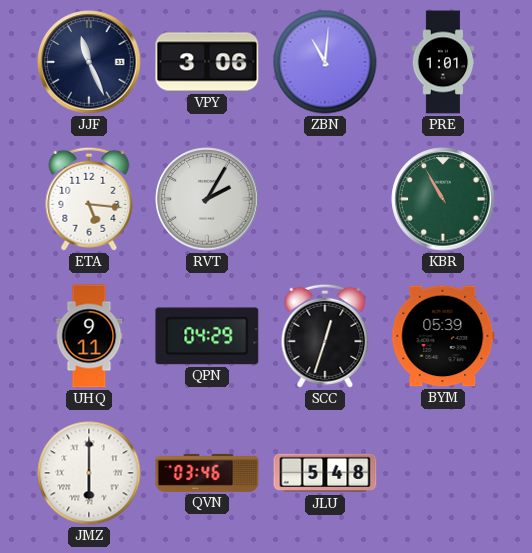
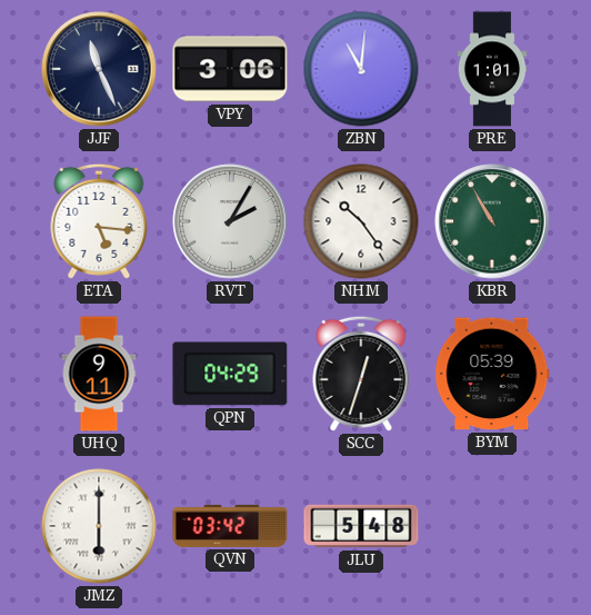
NHM: none -> 10:24 (361, 221)
QVN: 03:46 -> 03:42 (230, 526)
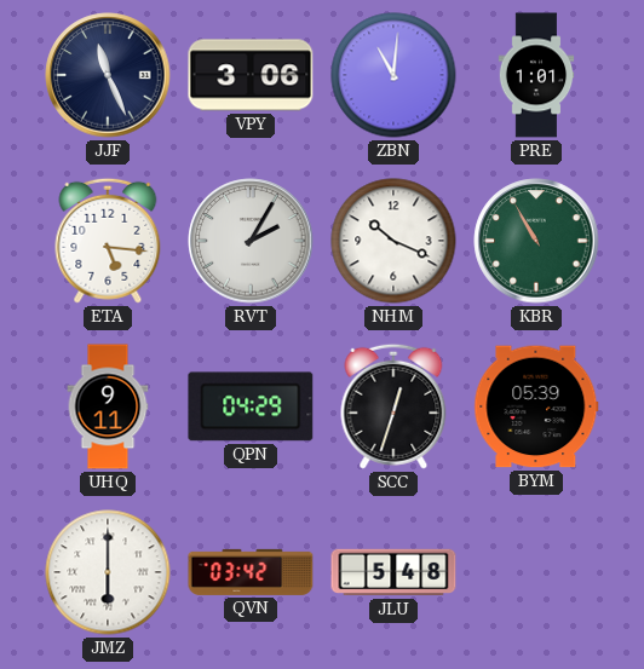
NHM: 10:24 -> 10:19 (393, 241)
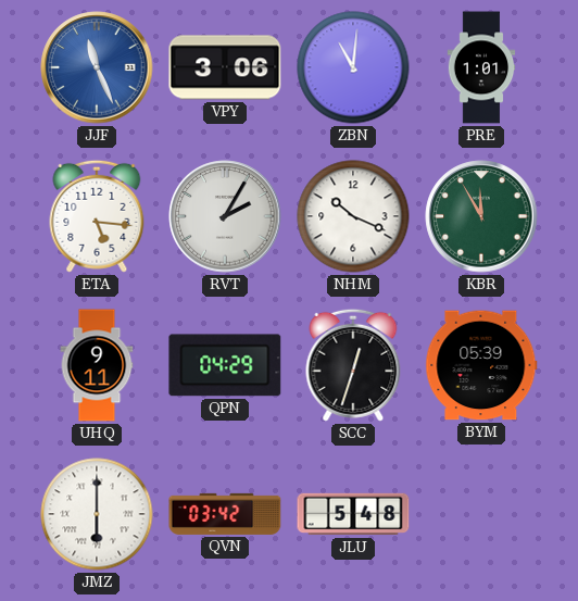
JJF dial: navy -> blue (97, 67)
KBR: 10:55 -> 11:55 (481, 216)
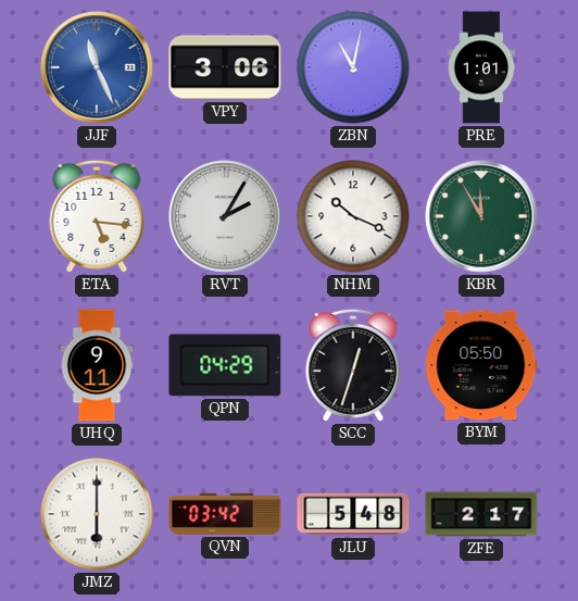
ZBN: 11:01 -> 11:02 (353, 67)
BYM: 05:39 -> 05:50 (481, 365)
ZFE: none -> 2:17 (481, 514)
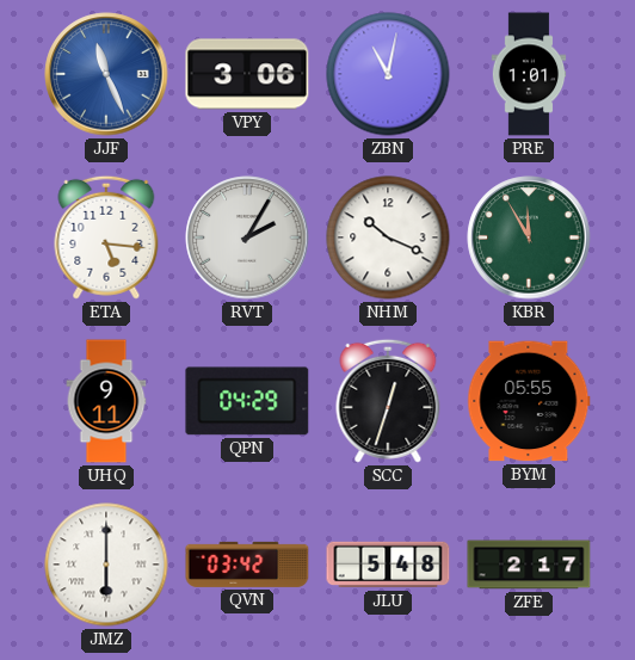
BYM: 05:50 -> 05:55 (529, 401)
